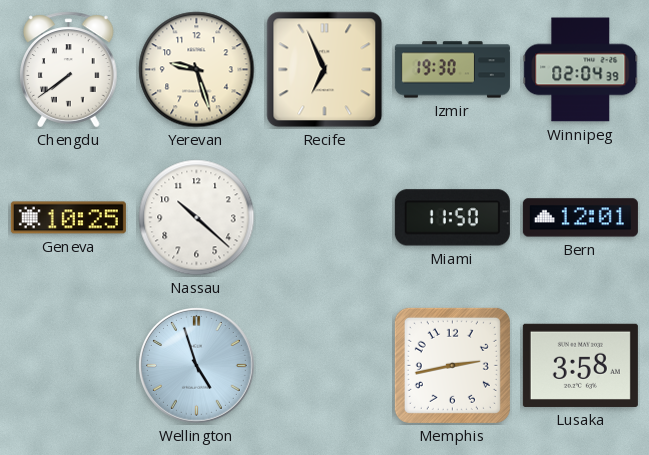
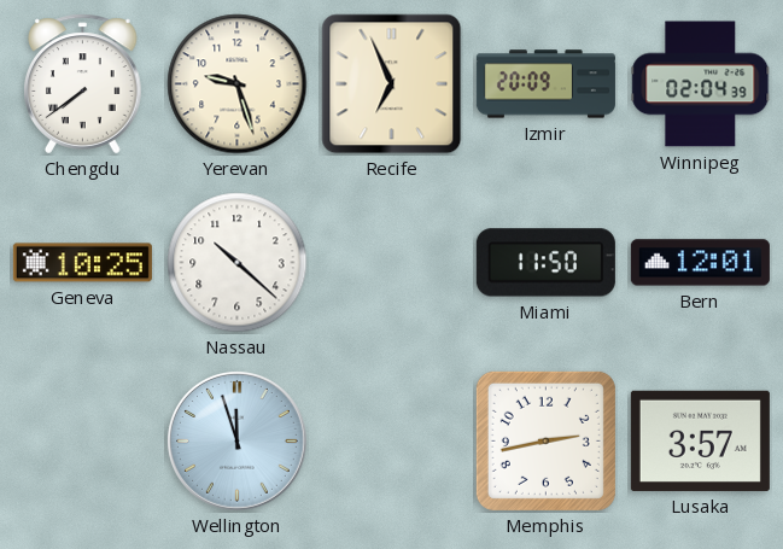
Izmir: 19:30 -> 20:09 (545, 84)
Wellington: 4:57 -> 11:57 (236, 440)
Lusaka: 3:58 -> 3:57 (700, 440)
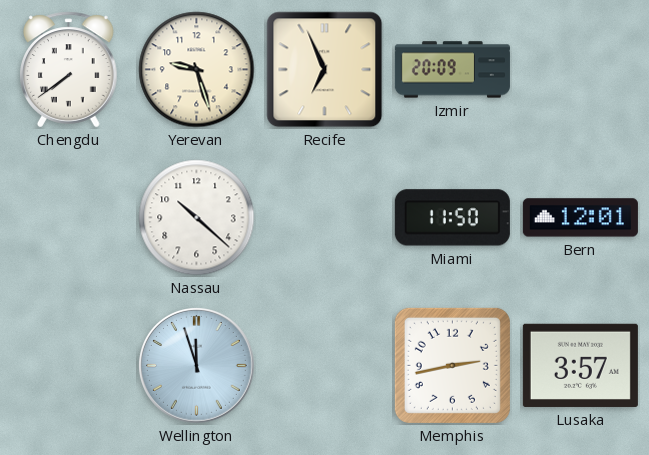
Winnipeg: 02:04 -> none (701, 84)
Geneva: 10:25 -> none (82, 263)
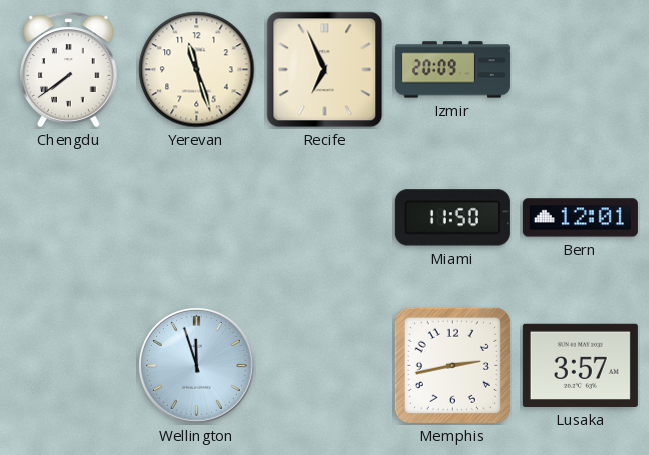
Yerevan: 9:27 -> 11:27 (197, 70)
Nassau: 10:22 -> none (197, 218)
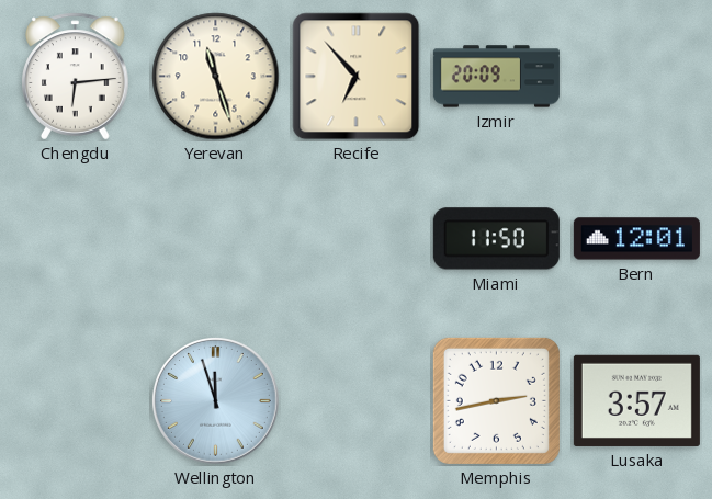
Chengdu: 7:39 -> 6:14 (76, 77)
Recife: 6:56 -> 6:53 (357, 77)
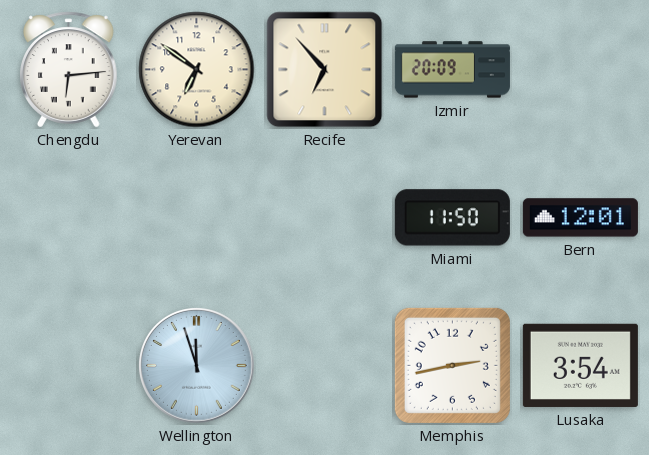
Yerevan: 11:27 -> 6:51 (197, 70)
Lusaka: 3:57 -> 3:54 (580, 365)
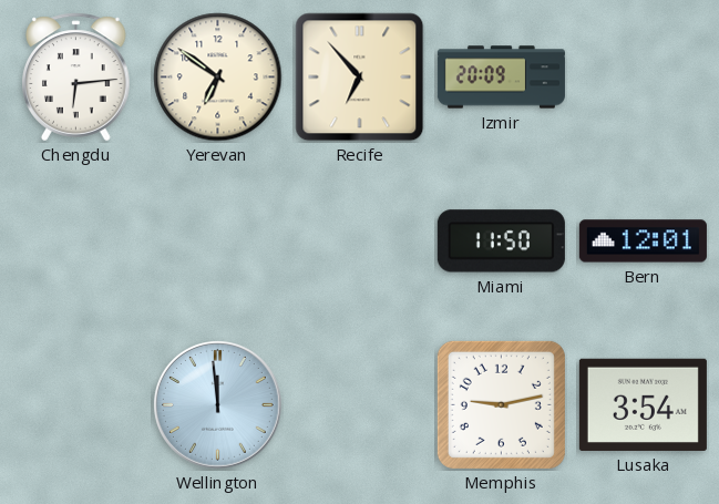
Wellington: 11:57 -> 11:59 (217, 404)
Memphis: 2:43 -> 9:13 (501, 404)
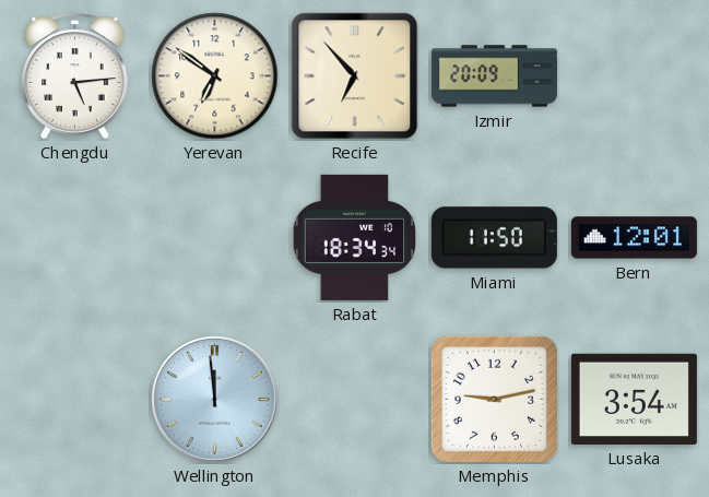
Chengdu: 6:14 -> 5:14 (75, 76)
Rabat: none -> 18:34 (355, 237)
